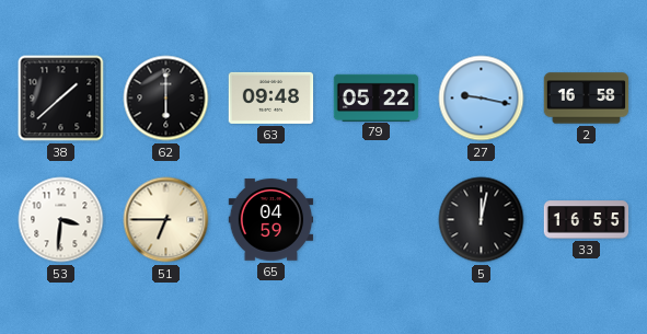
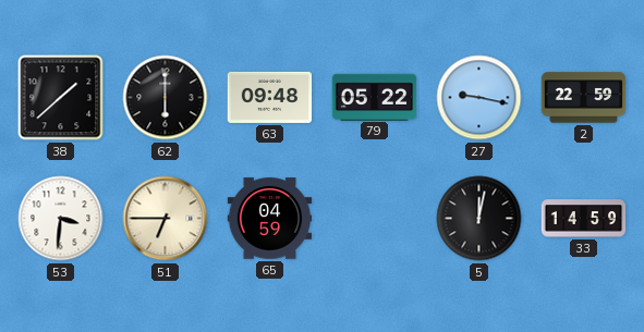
2: 16:58 -> 22:59 (584, 98)
33: 16:55 -> 14:59 (584, 219)
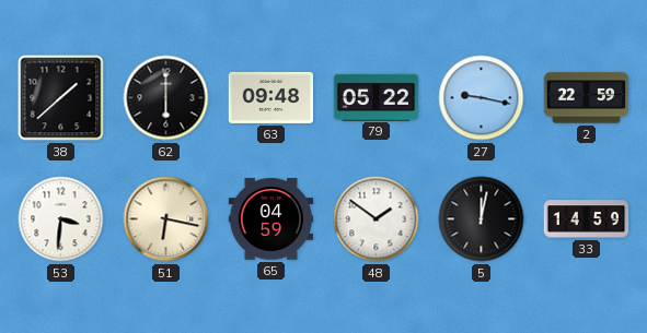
51: 6:45 -> 6:17 (166, 219)
48: none -> 1:51 (377, 219)
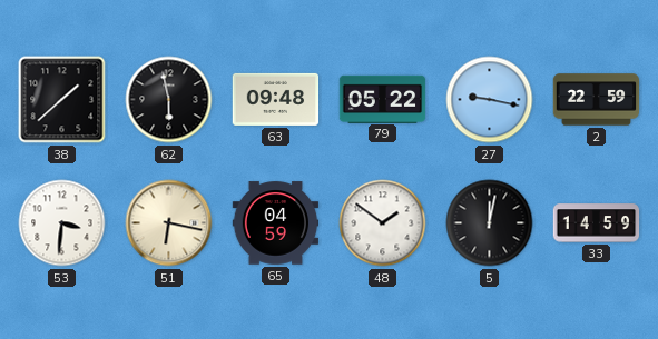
62: 6:00 -> 5:58 (169, 100)
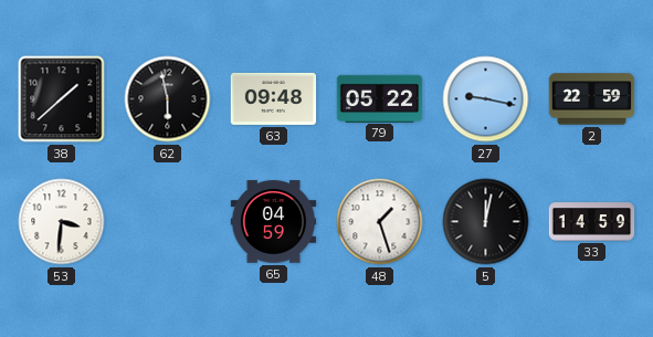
51: 6:17 -> none (169, 223)
48: 1:51 -> 1:27 (380, 222)
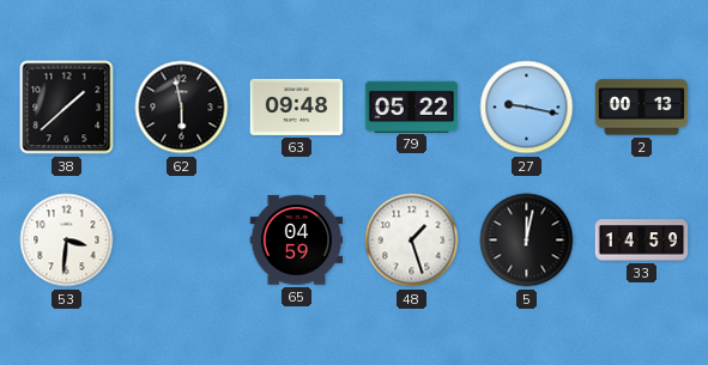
2: 22:59 -> 00:13 (642, 108)
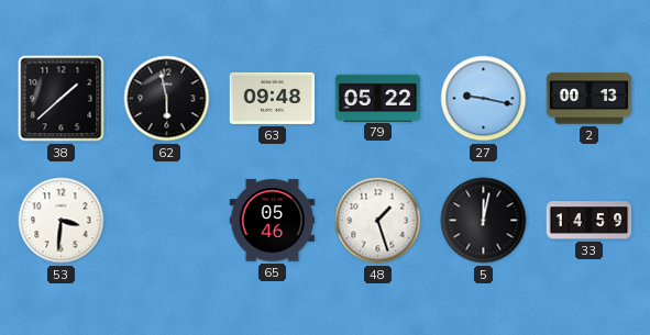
65: 04:59 -> 05:46 (273, 221)
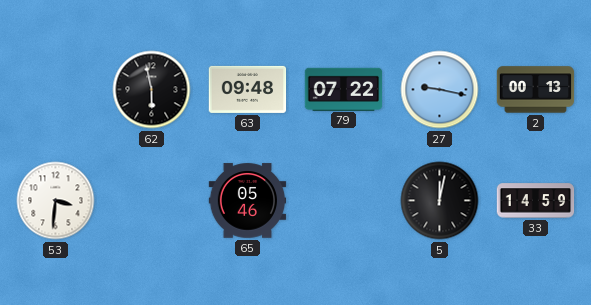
38: 1:38 -> none (62, 99)
79: 05:22 -> 07:22 (344, 89)
48: 1:27 -> none (378, 221)
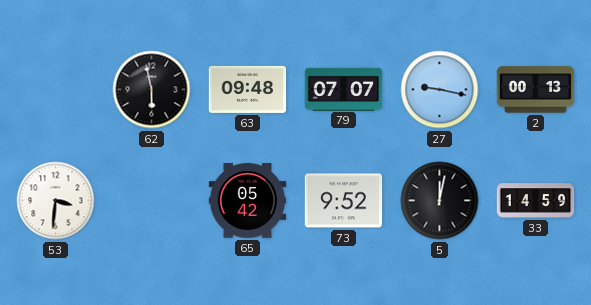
79: 07:22 -> 07:07 (344, 89)
65: 05:46 -> 05:42 (248, 201)
73: none -> 9:52 (344, 201)
